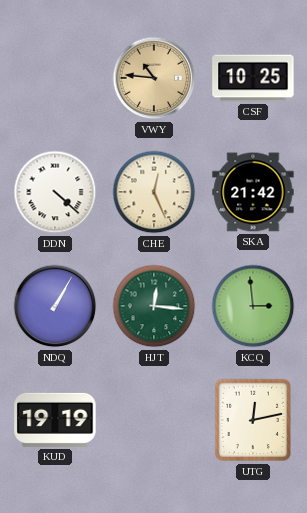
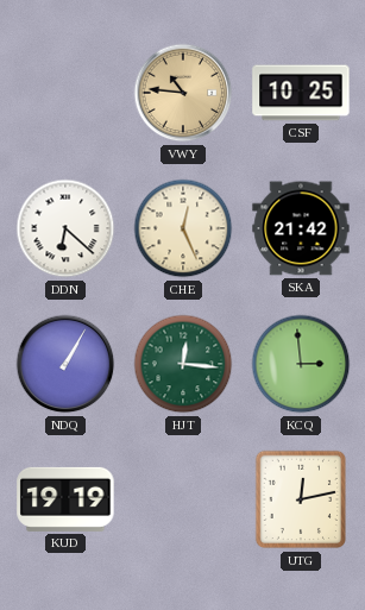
DDN: 4:22 -> 6:22 (65, 228)
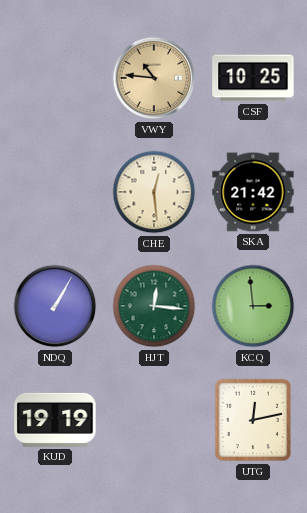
DDN: 6:22 -> none (65, 228)
CHE: 12:26 -> 12:29 (154, 192)
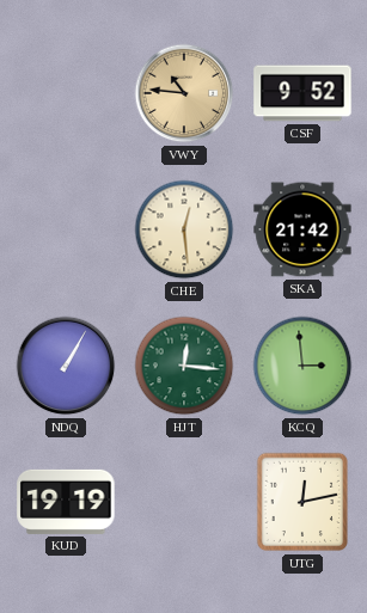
CSF: 10:25 -> 9:52 (302, 93)
